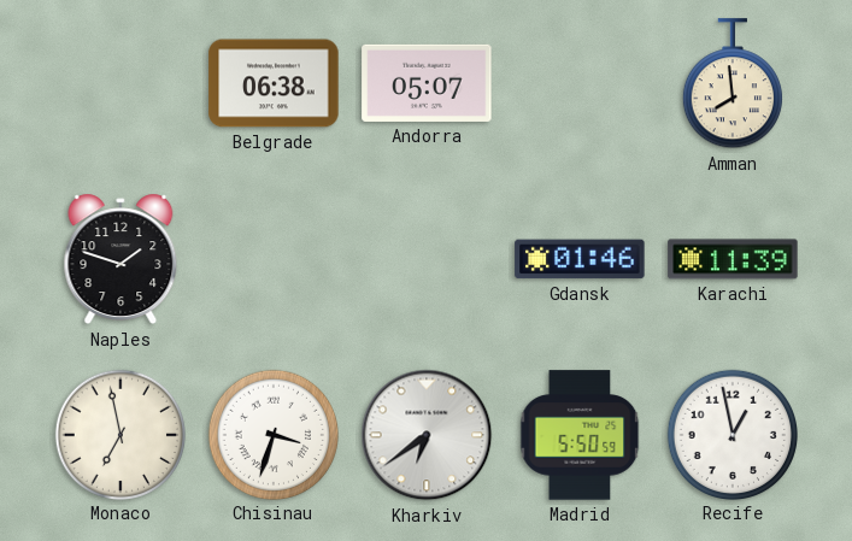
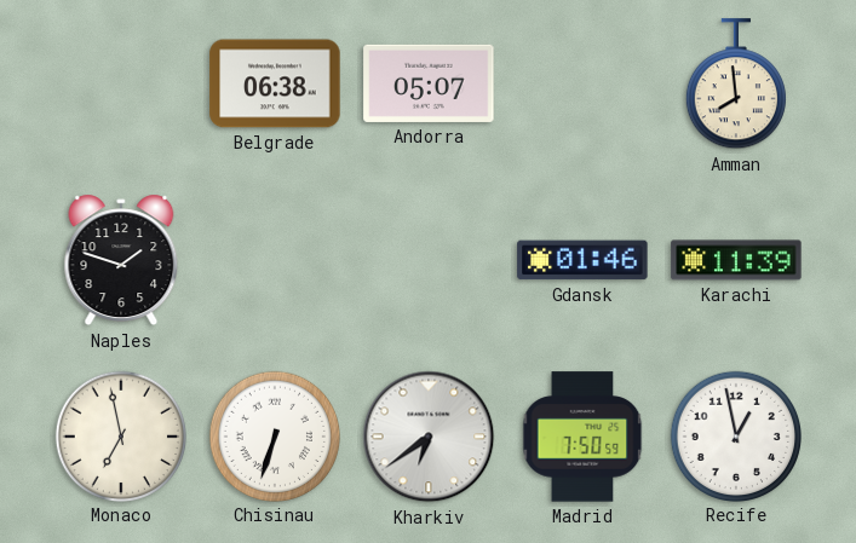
Chisinau: 3:33 -> 6:33 (274, 435)
Madrid: 5:50 -> 7:50 (582, 437)
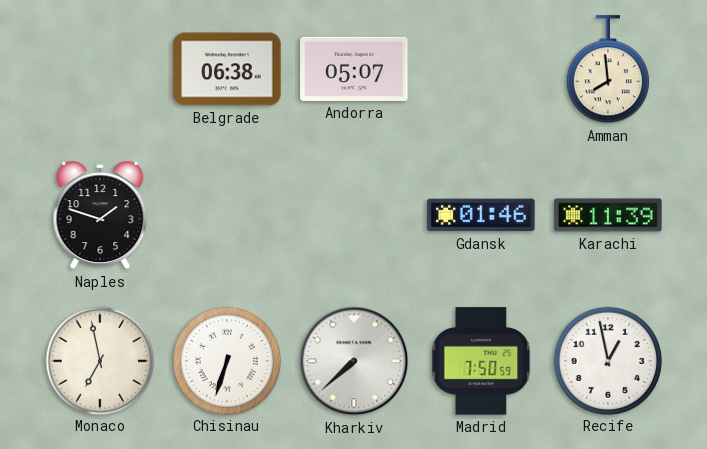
Kharkiv: 6:39 -> 7:38 (354, 361)
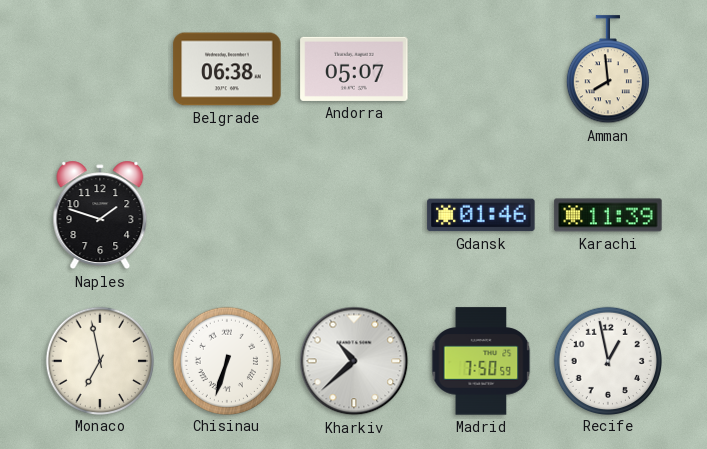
Kharkiv: 7:38 -> 10:38 (354, 361)
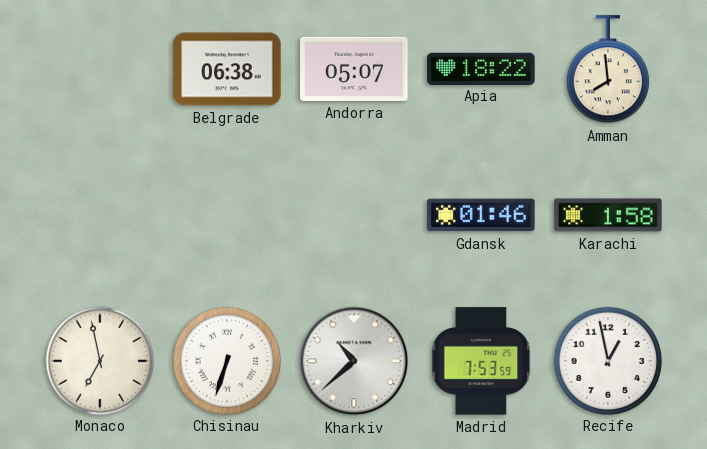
Apia: none -> 18:22 (481, 68)
Naples: 1:48 -> none (100, 215)
Karachi: 11:39 -> 1:58 (608, 215)
Madrid: 7:50 -> 7:53 (481, 361)
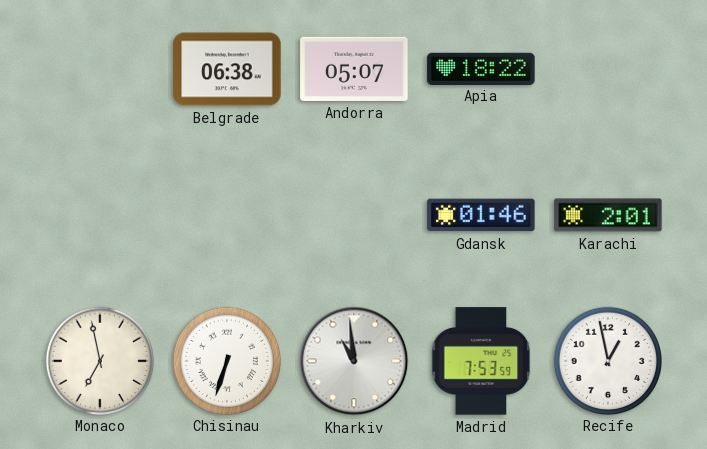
Amman: 7:59 -> none (608, 70)
Karachi: 1:58 -> 2:01 (608, 215)
Kharkiv: 10:38 -> 10:59 (354, 361)
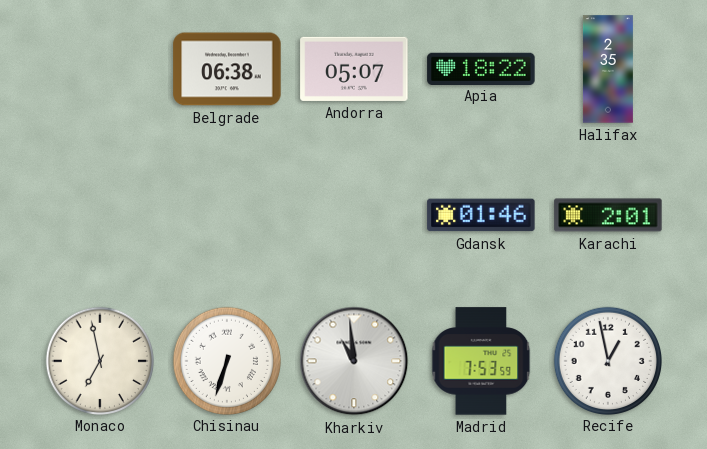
Halifax: none -> 2:35 (608, 69)
